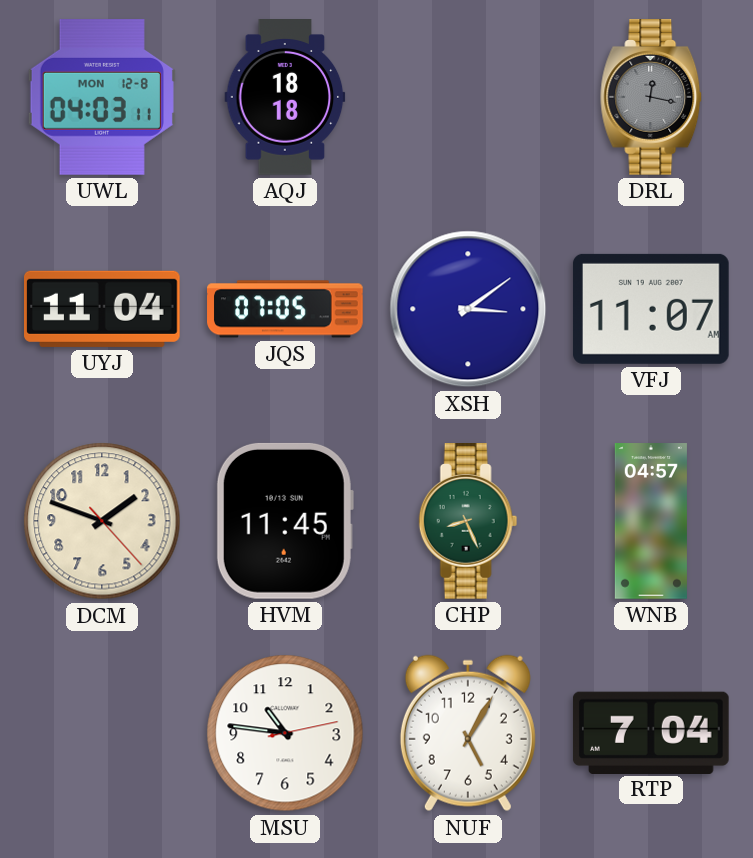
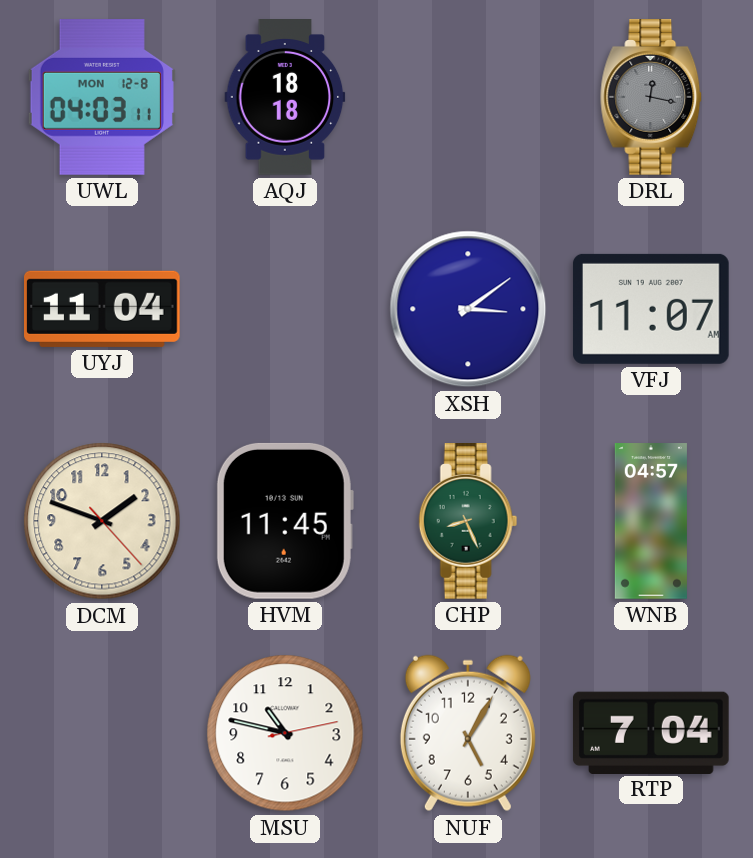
JQS: 07:05 -> none (285, 309)
MSU: 10:46 -> 10:47 (285, 733)
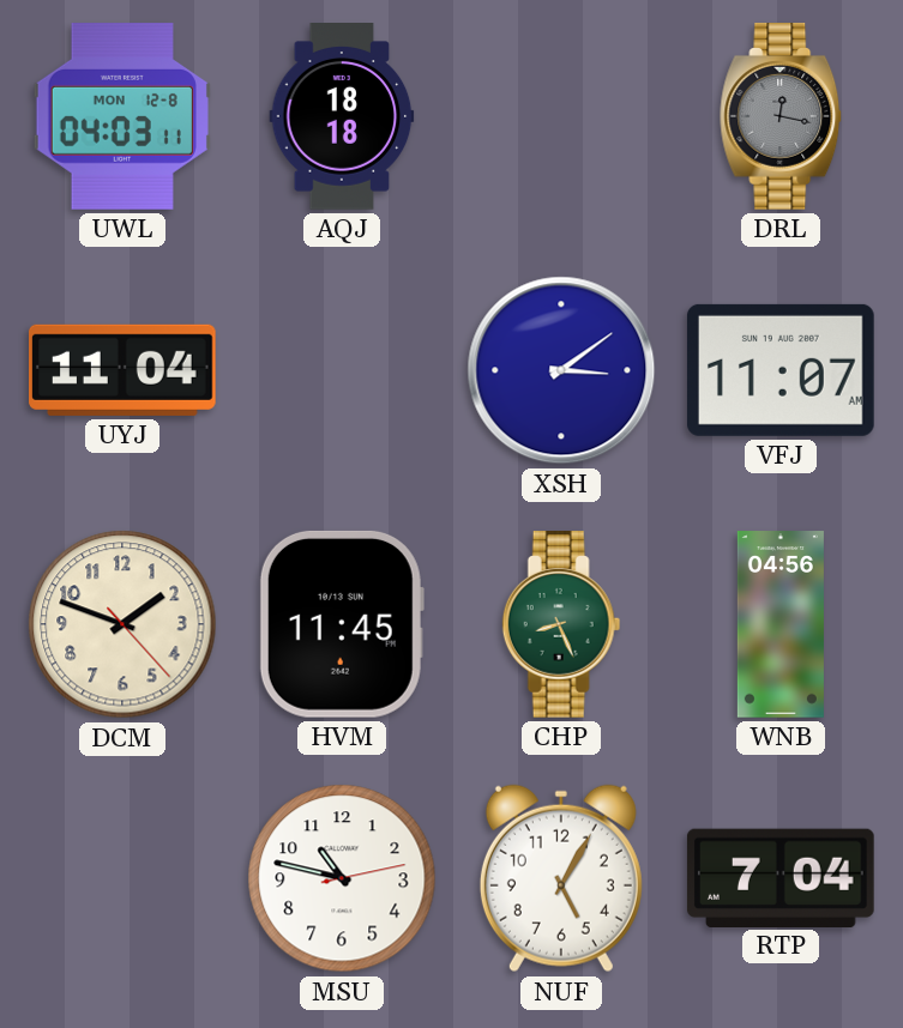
WNB: 04:57 -> 04:56 (781, 624)
